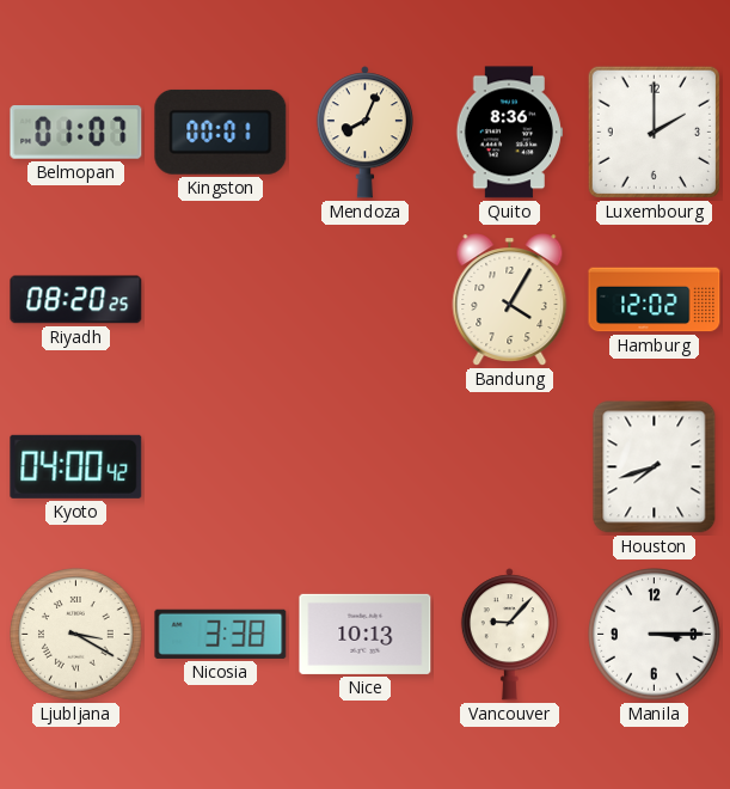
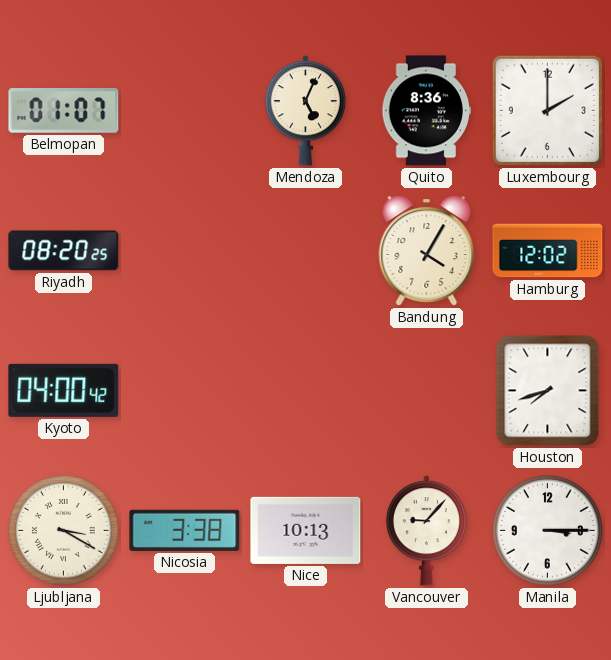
Kingston: 00:01 -> none (221, 131)
Mendoza: 8:04 -> 5:04 (305, 111)
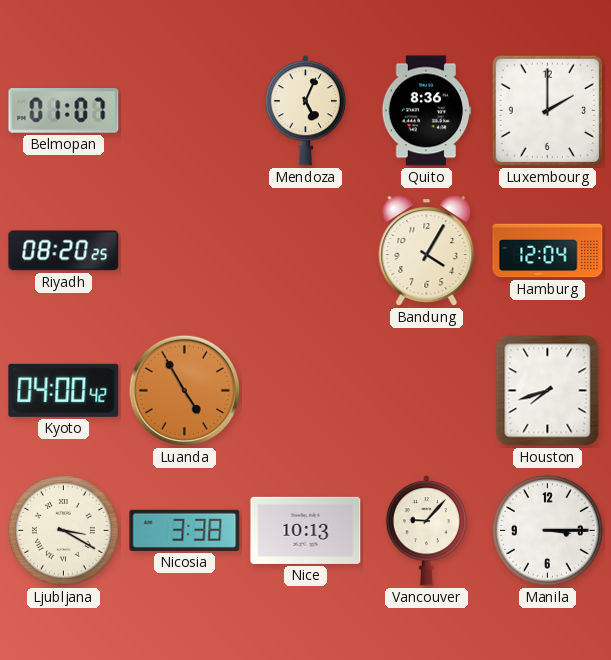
Hamburg: 12:02 -> 12:04 (548, 251)
Luanda: none -> 4:55 (184, 390)
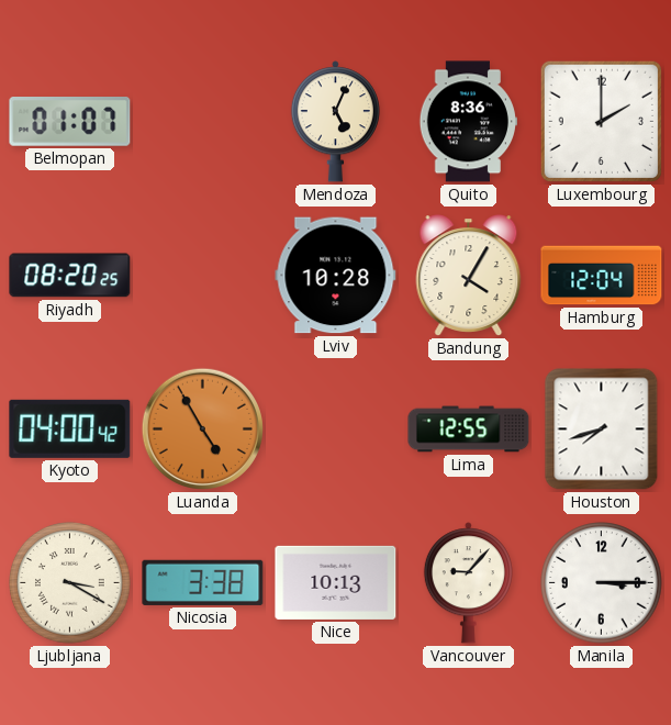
Lviv: none -> 10:28 (336, 276)
Lima: none -> 12:55 (469, 430)
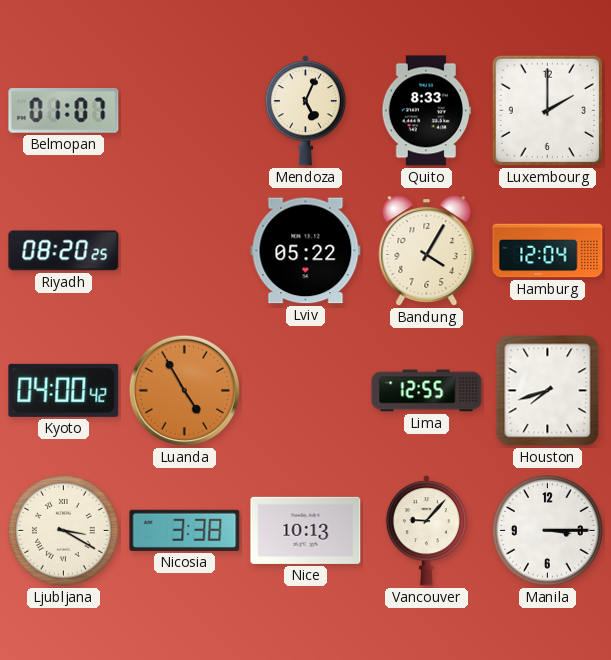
Quito: 8:36 -> 8:33 (426, 111)
Lviv: 10:28 -> 05:22 (306, 251)
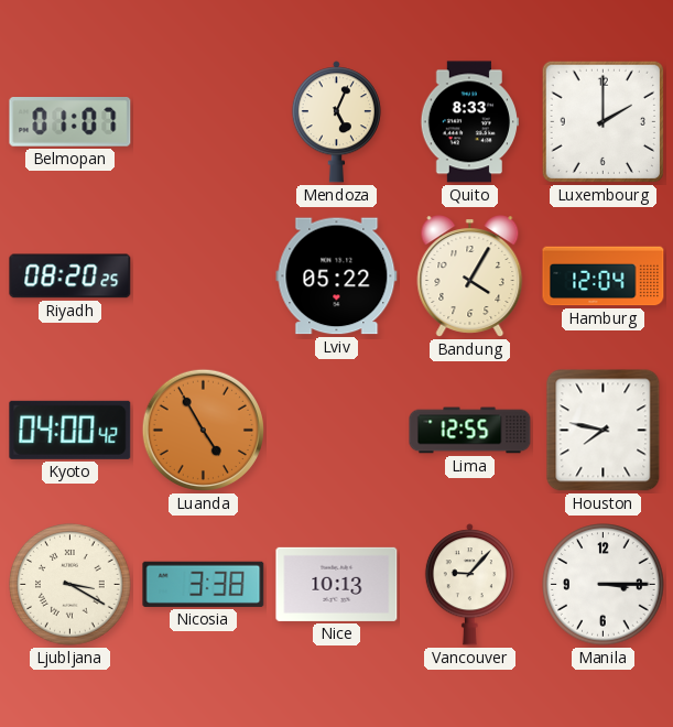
Houston: 7:42 -> 7:47 (604, 431)
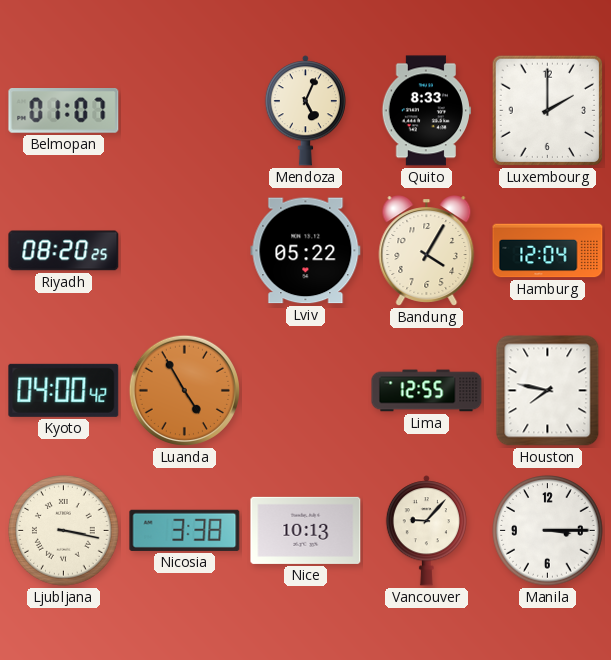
Ljubljana: 3:20 -> 3:17 (64, 531)
